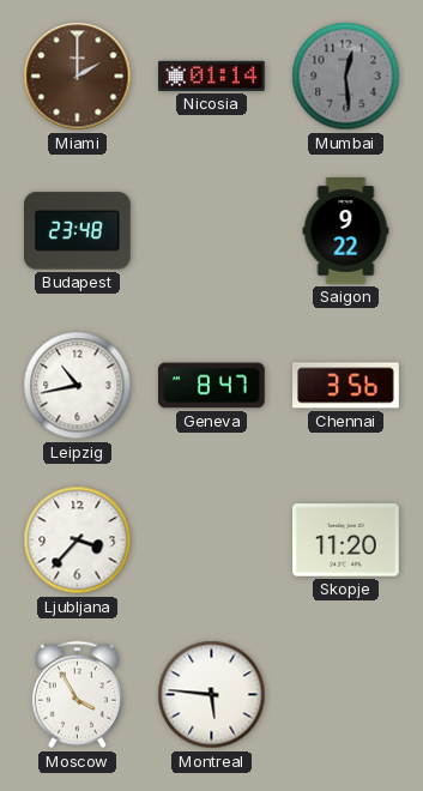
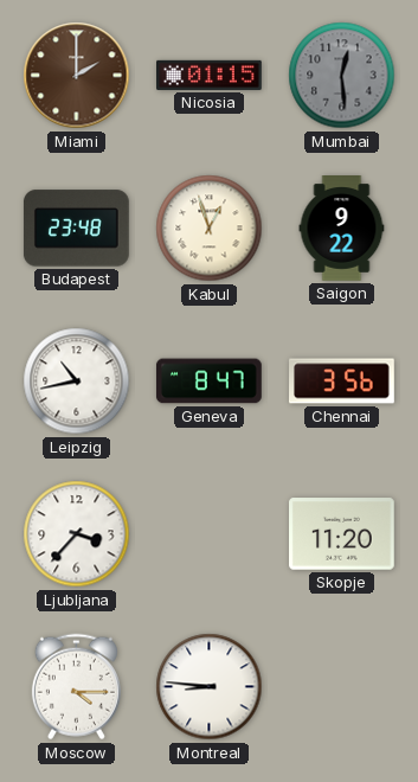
Nicosia: 01:14 -> 01:15 (210, 75)
Kabul: none -> 12:57 (210, 229)
Moscow: 3:55 -> 4:15 (76, 687)
Montreal: 5:46 -> 8:46 (210, 687)
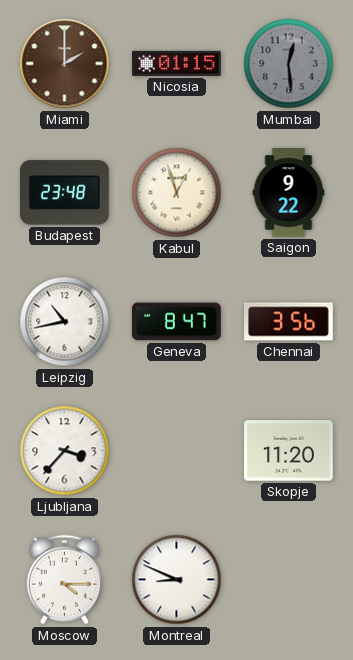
Montreal: 8:46 -> 8:49 (177, 580)
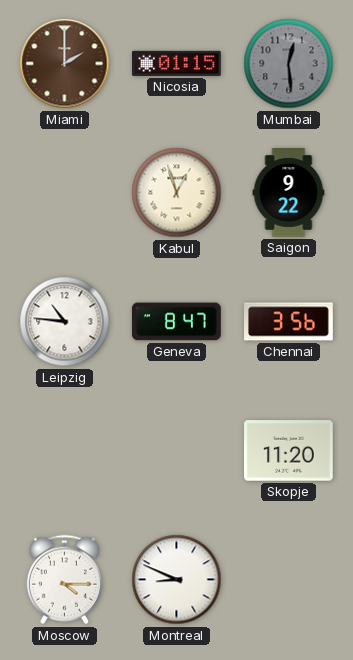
Budapest: 23:48 -> none (64, 193)
Leipzig: 10:43 -> 10:46 (65, 322)
Ljubljana: 3:37 -> none (65, 451)
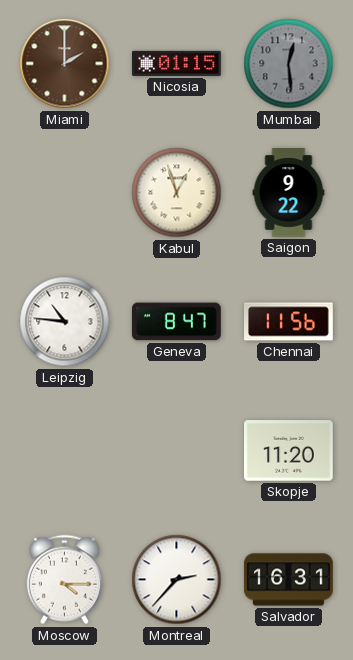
Chennai: 3:56 -> 11:56 (289, 322)
Montreal: 8:49 -> 2:37 (177, 580)
Salvador: none -> 16:31 (289, 580)
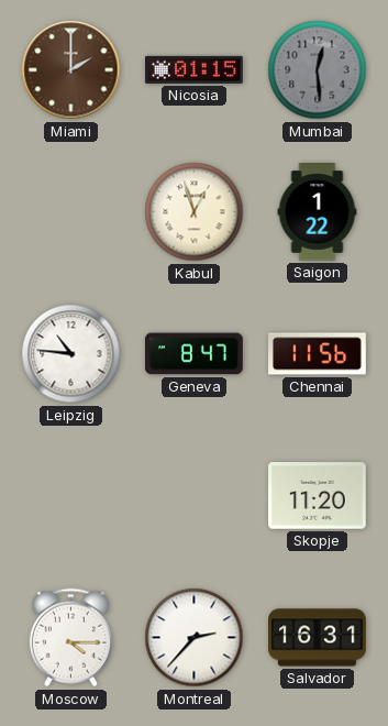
Saigon: 9:22 -> 1:22 (318, 212)
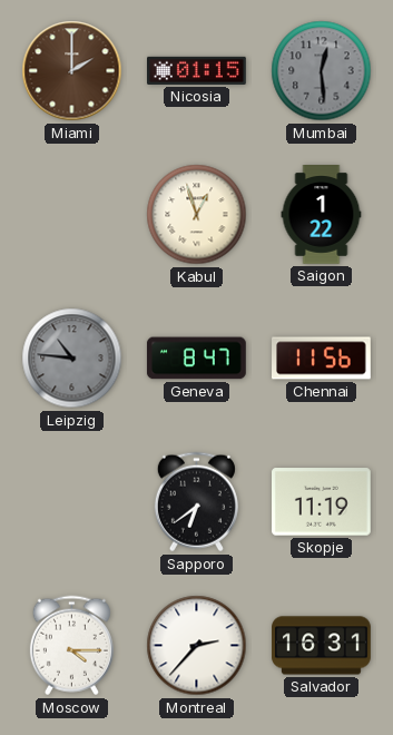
Leipzig dial: white -> grey (72, 359)
Sapporo: none -> 6:39 (196, 502)
Skopje: 11:20 -> 11:19 (322, 502)
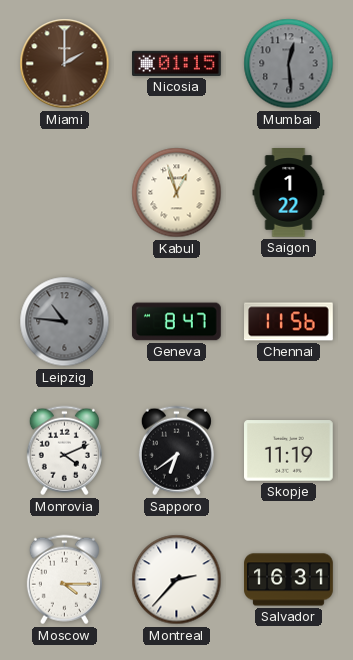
Monrovia: none -> 4:11 (64, 451)
